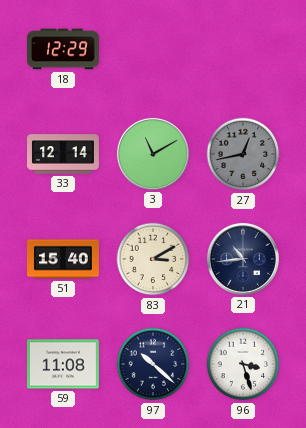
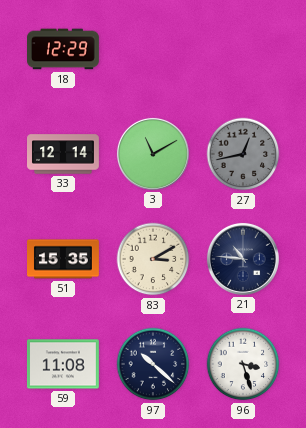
51: 15:40 -> 15:35 (64, 259)
21: 10:44 -> 10:46 (243, 259)
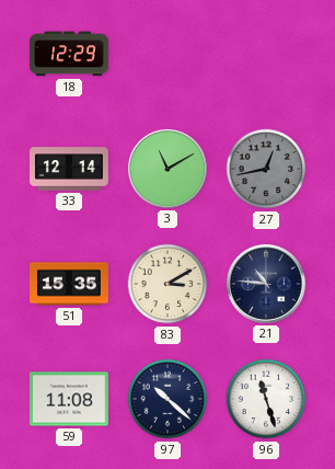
96: 3:27 -> 11:27 (266, 399)
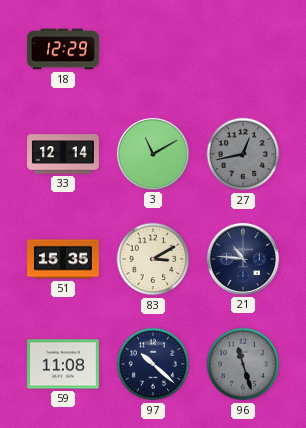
96 dial: white -> grey (243, 364)
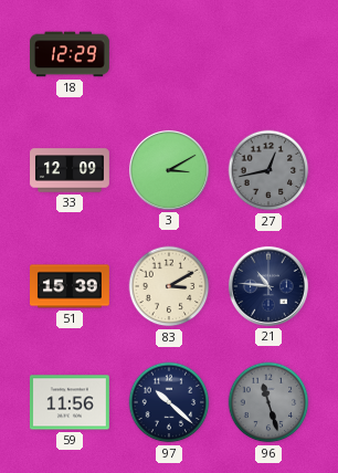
33: 12:14 -> 12:09 (71, 170)
3: 11:10 -> 3:10 (169, 170)
51: 15:35 -> 15:39 (71, 286)
59: 11:08 -> 11:56 (70, 402)
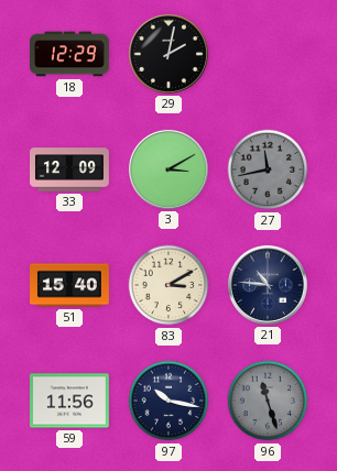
29: none -> 2:02 (168, 54)
27: 12:43 -> 11:43 (268, 169)
51: 15:39 -> 15:40 (70, 285)
97: 10:22 -> 10:17 (168, 401)
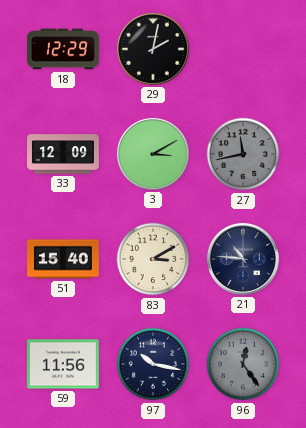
96: 11:27 -> 12:24 (243, 364)
